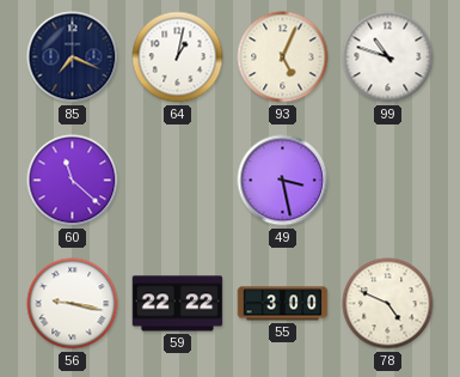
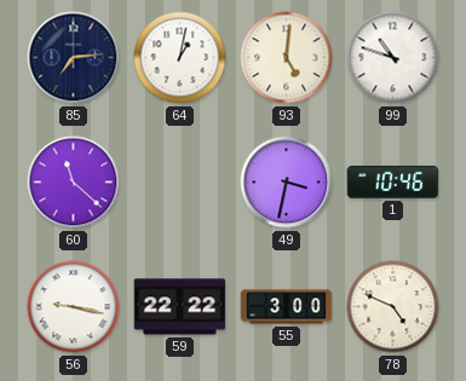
85: 7:19 -> 7:14 (74, 58)
93: 5:04 -> 5:01 (287, 58)
49: 3:28 -> 3:32 (287, 183)
1: none -> 10:46 (393, 181)
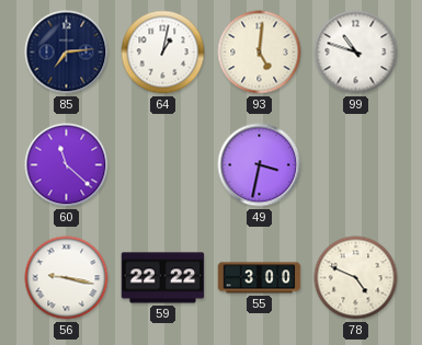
1: 10:46 -> none (393, 181)
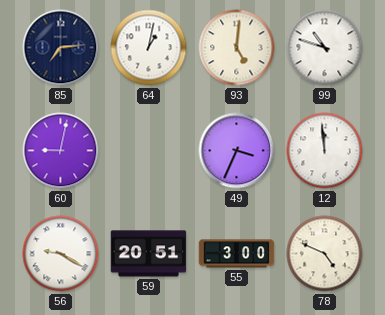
60: 11:22 -> 9:02 (61, 151)
49: 3:32 -> 3:34 (237, 151)
12: none -> 11:59 (325, 151)
56: 9:17 -> 9:20 (61, 254)
59: 22:22 -> 20:51 (149, 254)
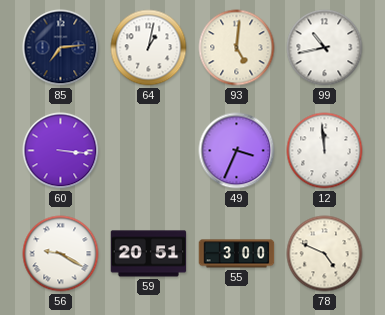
99: 10:48 -> 10:43 (325, 48)
60: 9:02 -> 3:16 (61, 151)
